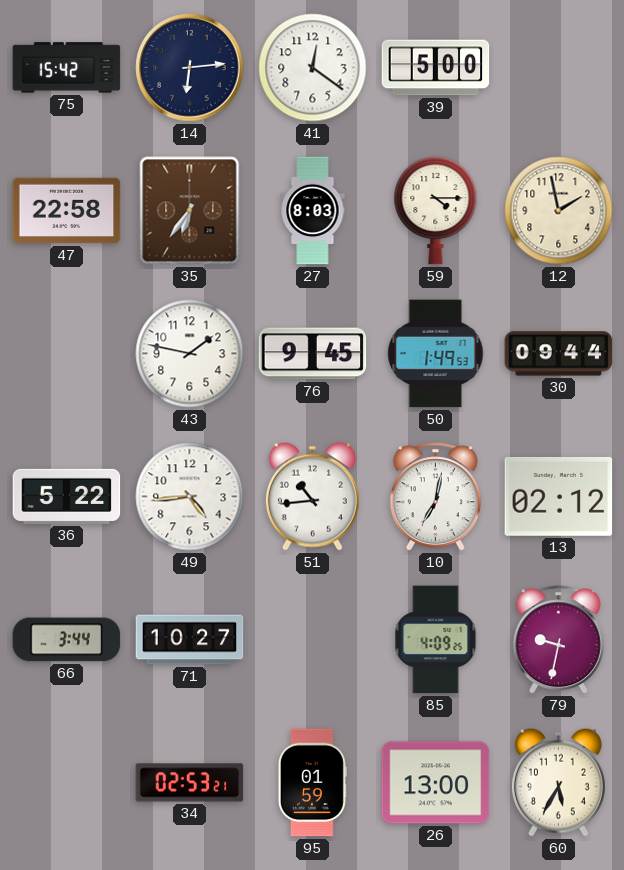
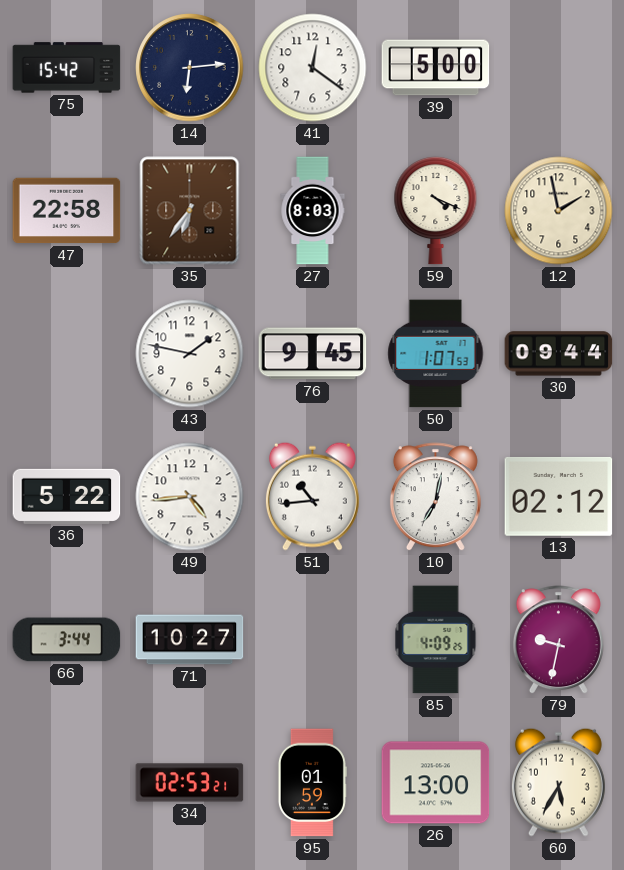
59: 4:15 -> 4:19 (436, 210)
50: 1:49 -> 1:07 (436, 354)
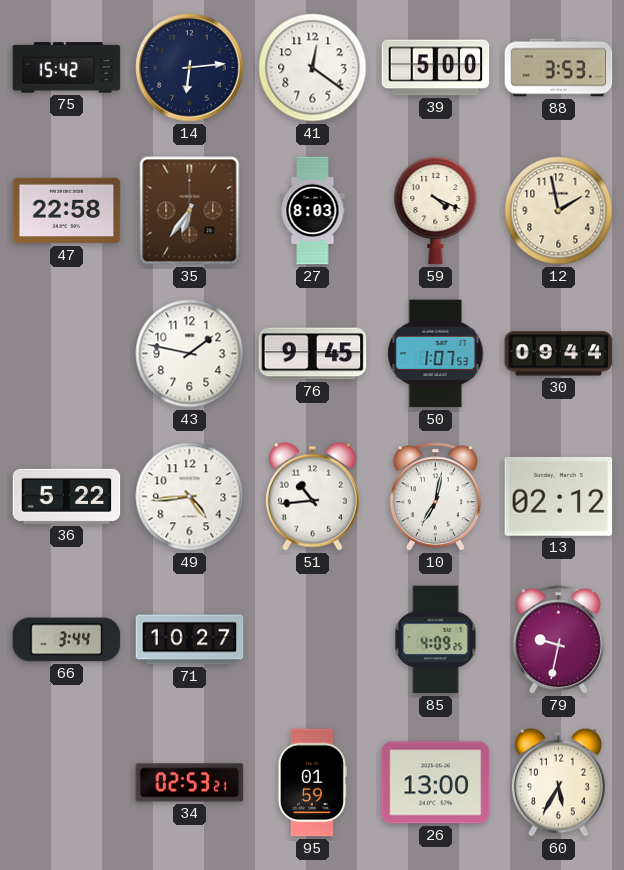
88: none -> 3:53 (559, 68)
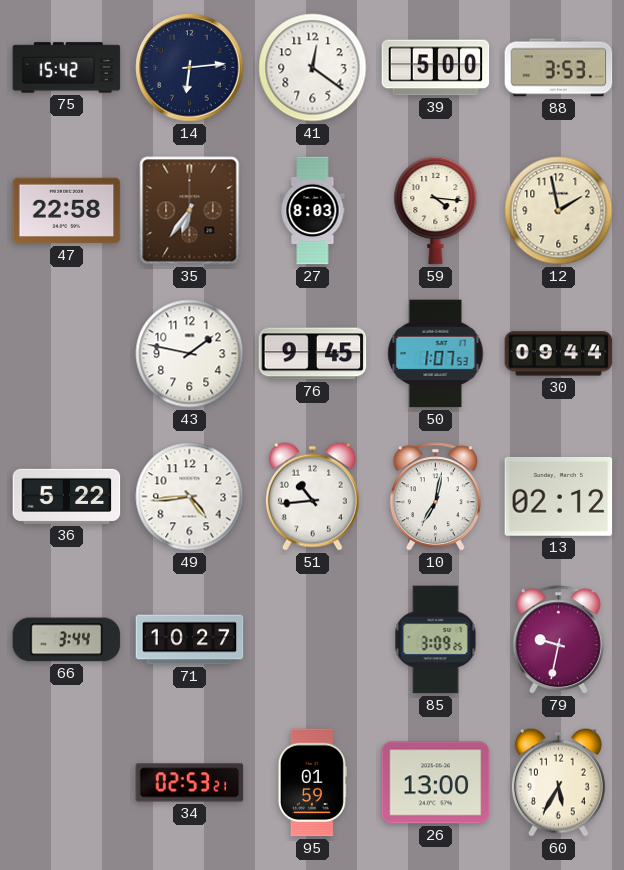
59: 4:19 -> 4:16 (436, 210)
85: 4:09 -> 3:09 (436, 640)
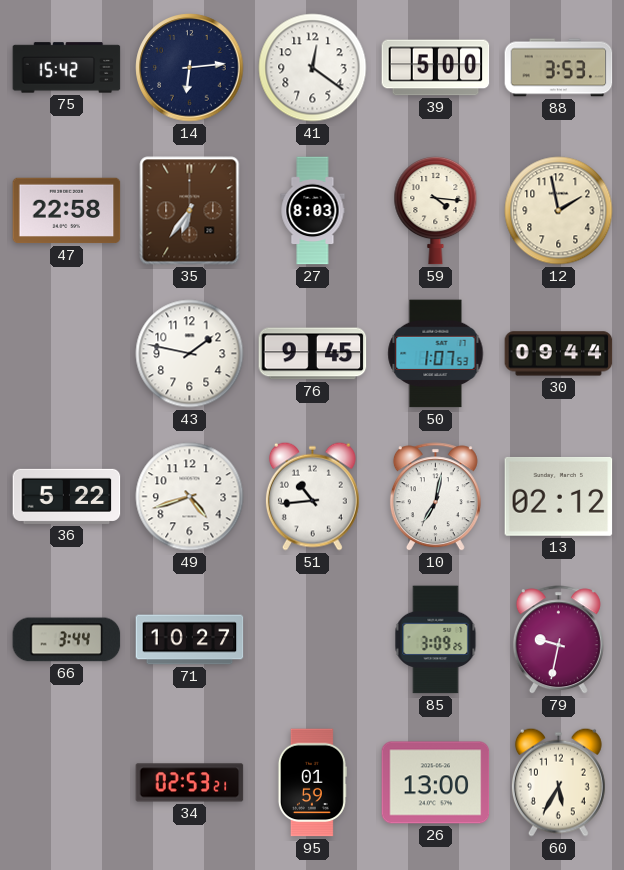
49: 4:44 -> 4:42 (190, 497)
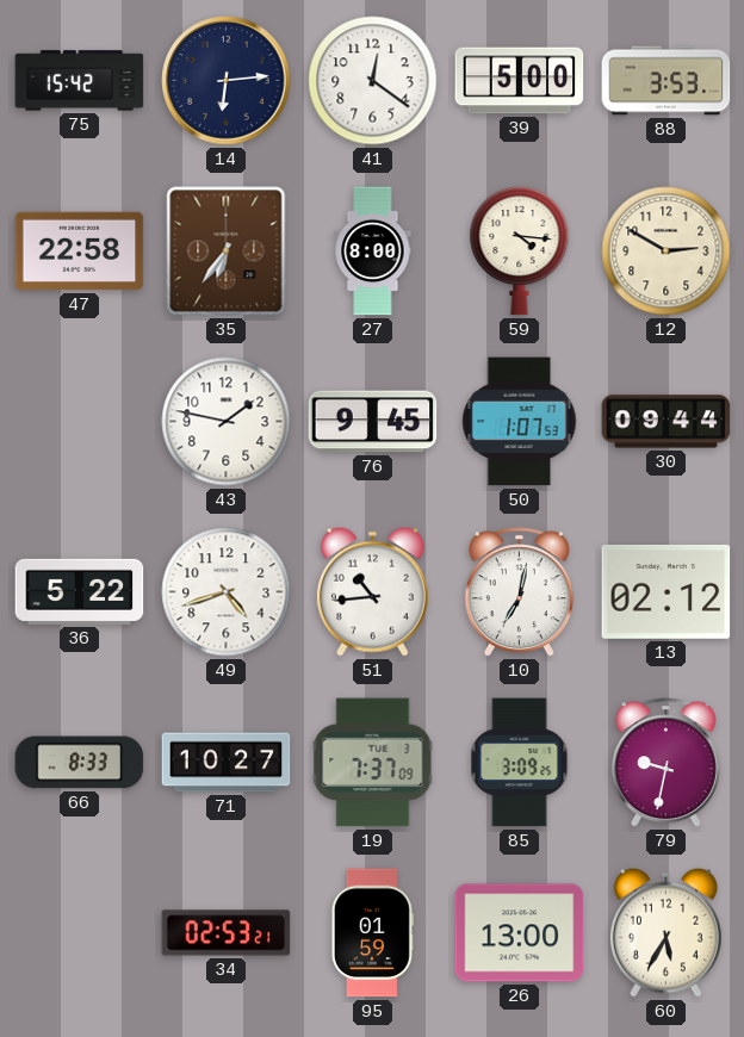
27: 8:03 -> 8:00 (373, 252)
12: 1:58 -> 2:50 (666, 252)
66: 3:44 -> 8:33 (80, 763)
19: none -> 7:37 (373, 763)
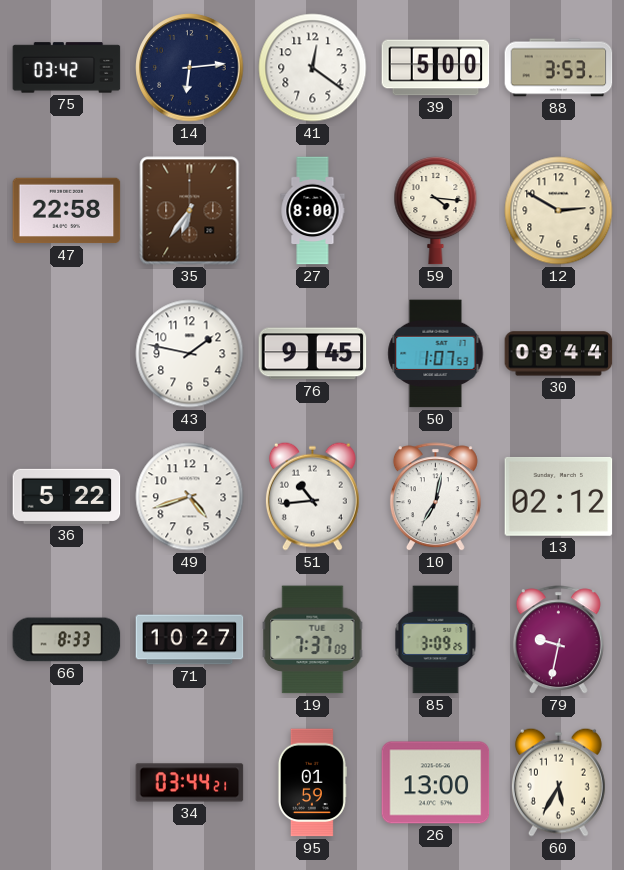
75: 15:42 -> 03:42 (67, 68)
34: 02:53 -> 03:44 (190, 783)
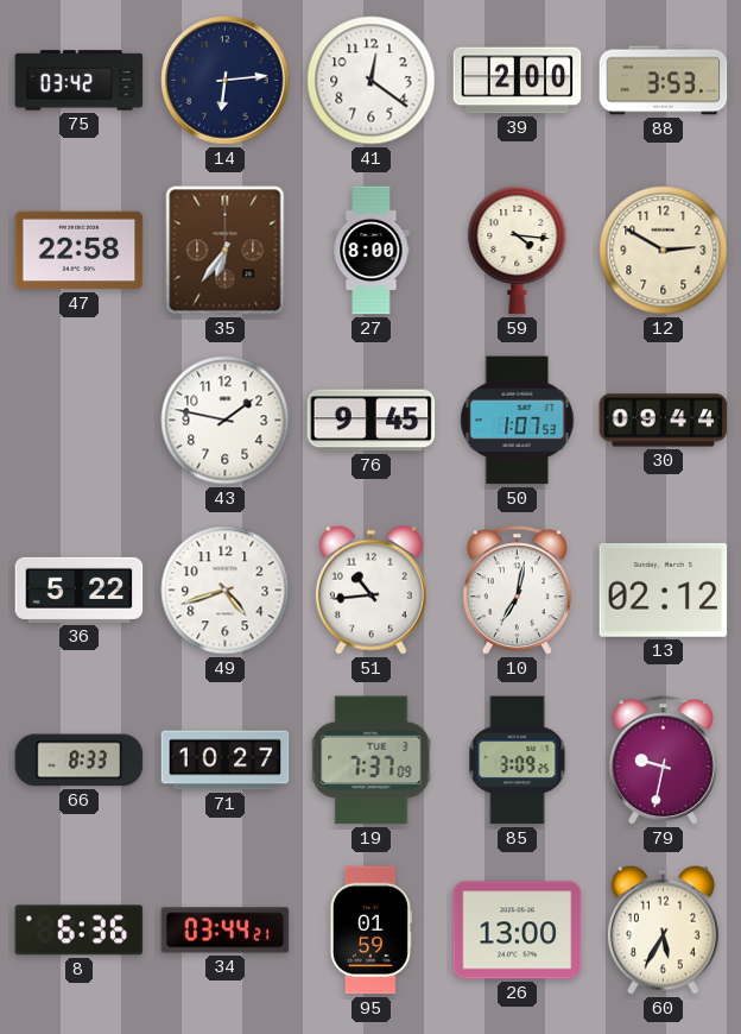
39: 5:00 -> 2:00 (518, 81)
8: none -> 6:36 (80, 931)
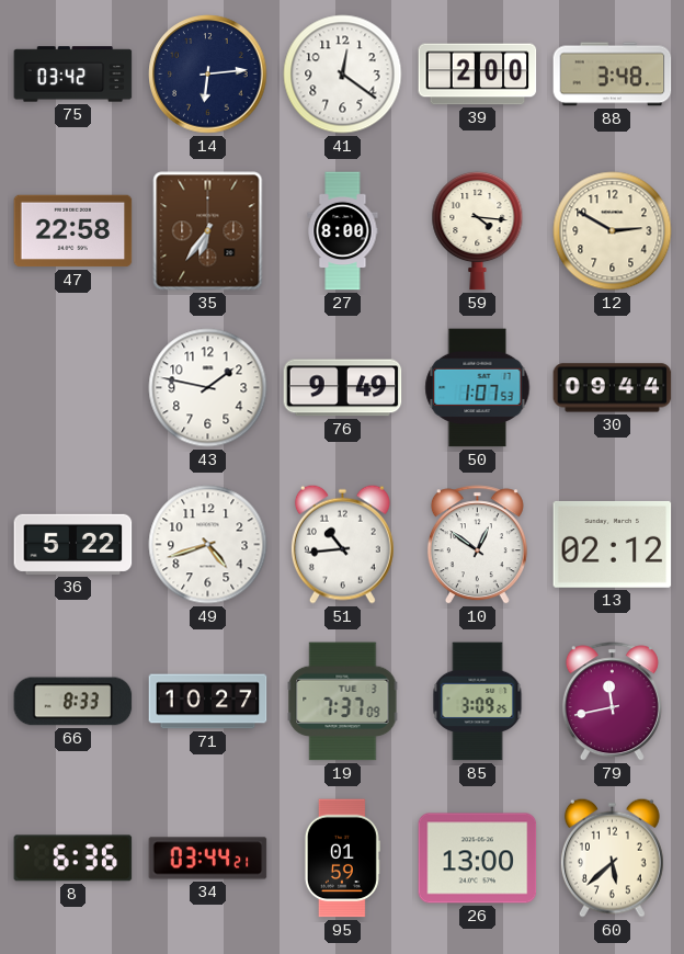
88: 3:53 -> 3:48 (613, 75)
76: 9:45 -> 9:49 (343, 388)
10: 7:02 -> 12:51 (477, 545)
79: 9:32 -> 11:43 (612, 702)
60: 5:35 -> 5:38 (612, 858)
